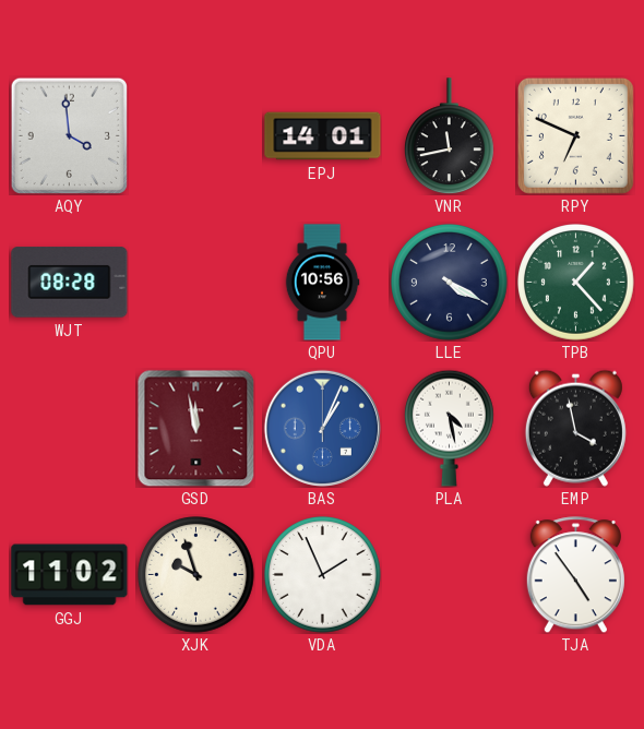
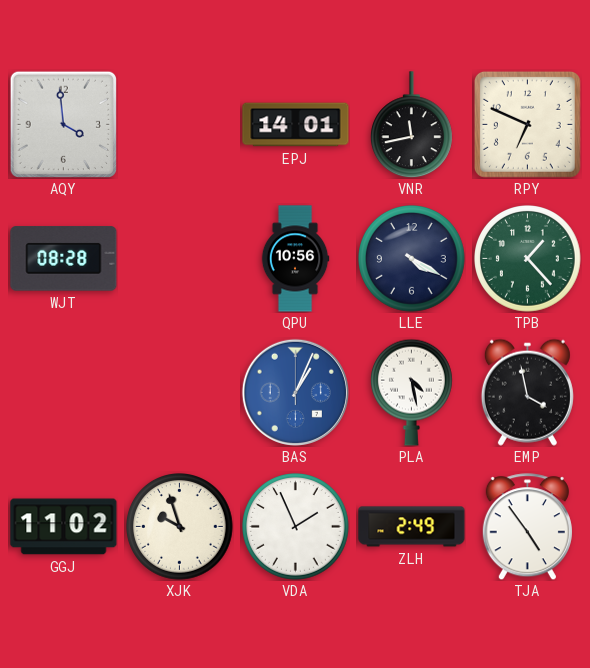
GSD: 11:58 -> none (195, 428)
ZLH: none -> 2:49 (412, 527)
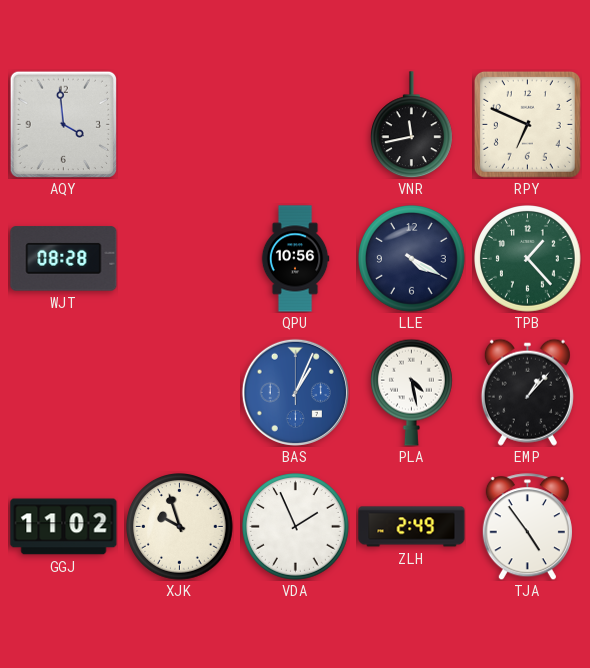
EPJ: 14:01 -> none (296, 125)
EMP: 3:58 -> 1:07 (527, 392)
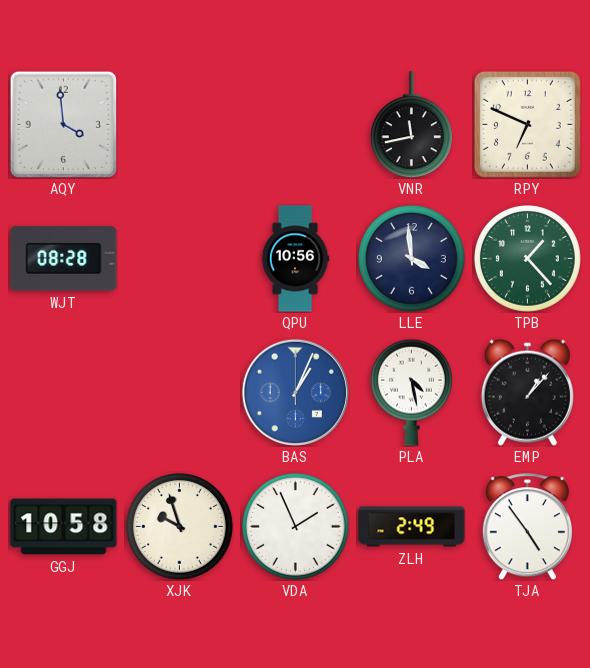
LLE: 4:20 -> 3:59 (412, 259)
GGJ: 11:02 -> 10:58 (64, 527)
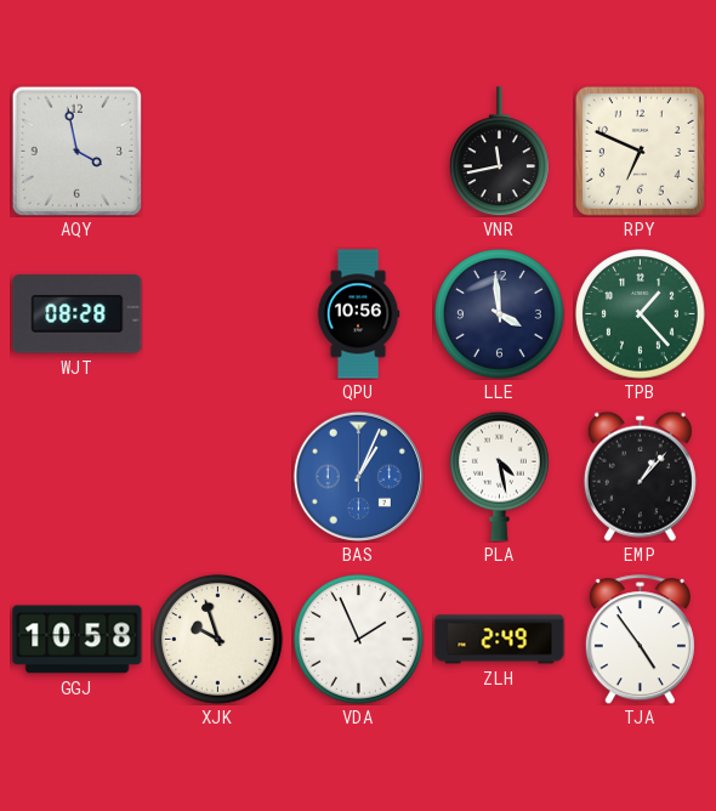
AQY: 3:59 -> 3:58 (76, 151)
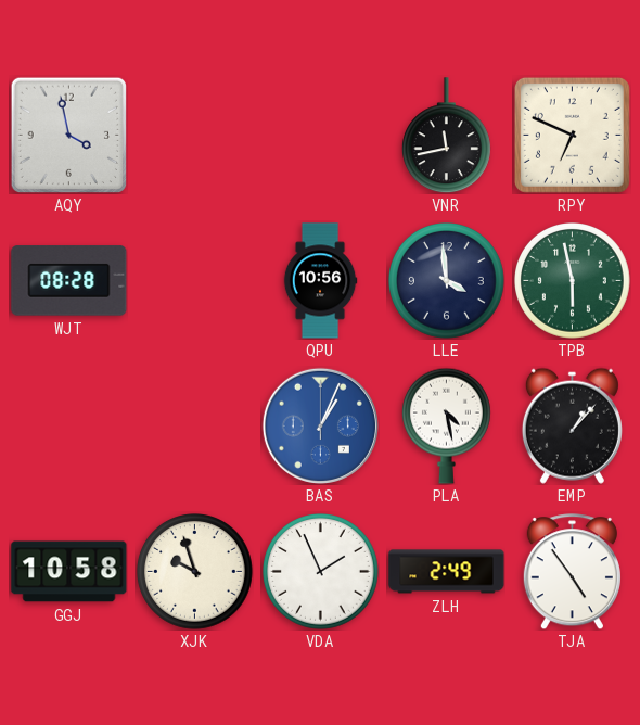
TPB: 1:23 -> 5:58 (573, 281)
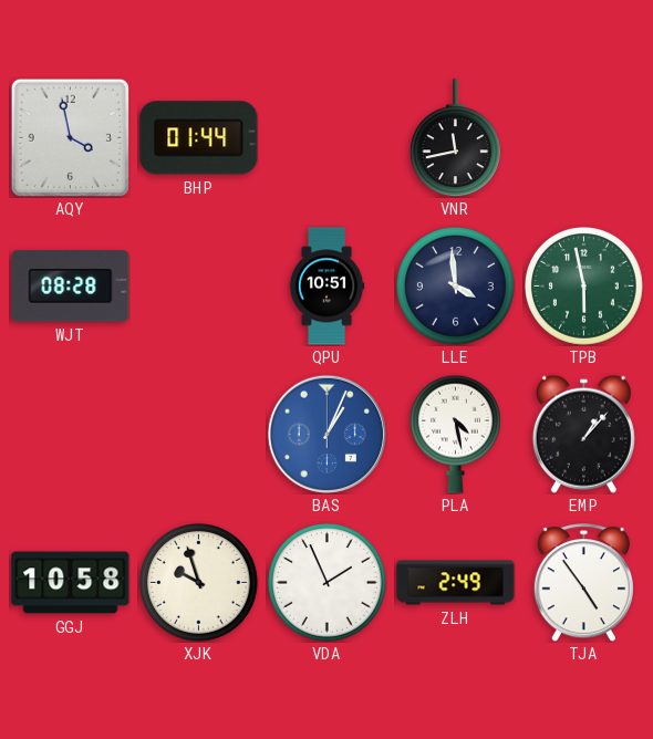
BHP: none -> 01:44 (199, 138)
RPY: 6:49 -> none (572, 135)
QPU: 10:56 -> 10:51 (326, 287)
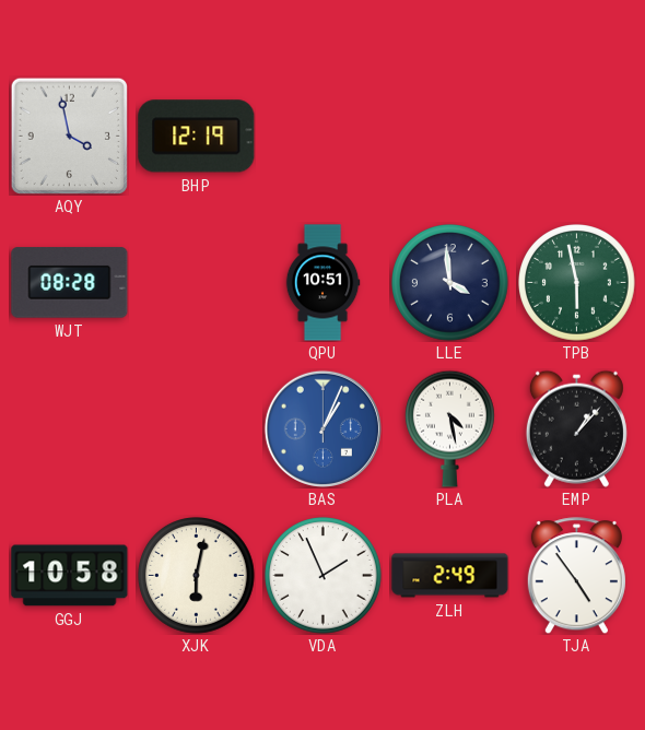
BHP: 01:44 -> 12:19 (197, 137)
VNR: 11:43 -> none (455, 138)
XJK: 9:57 -> 6:02 (197, 576)
